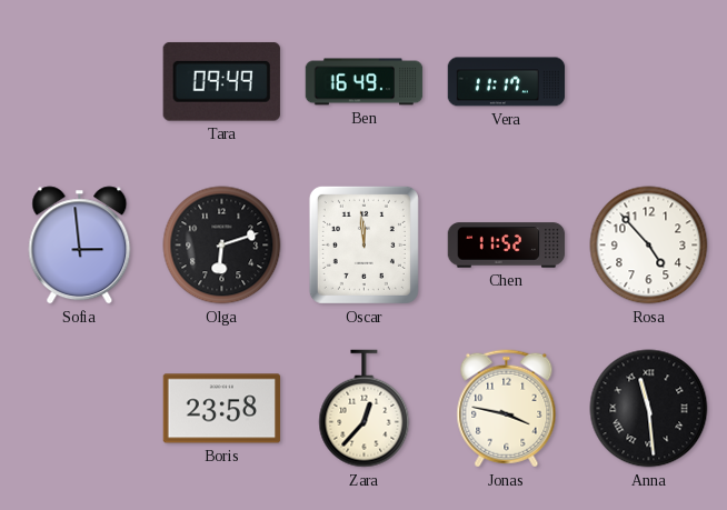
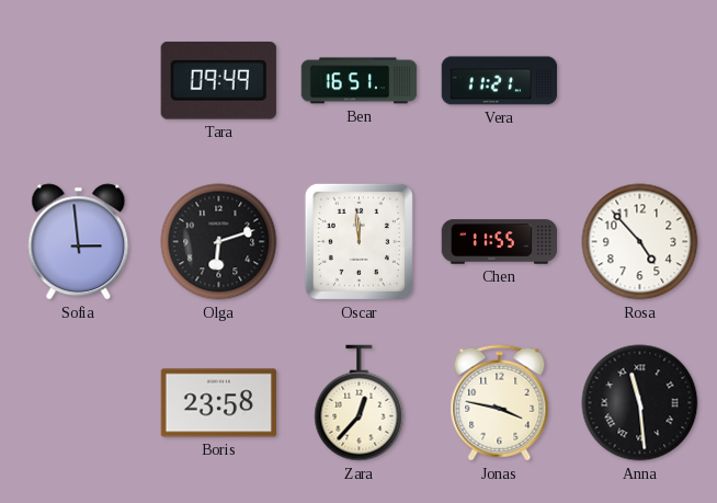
Ben: 16:49 -> 16:51 (360, 81)
Vera: 11:17 -> 11:21 (500, 81)
Chen: 11:52 -> 11:55 (500, 242)
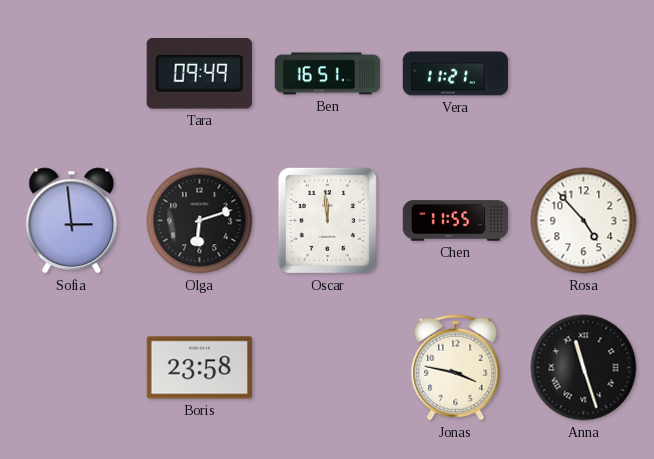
Zara: 12:37 -> none (360, 403)
Anna: 11:29 -> 11:27 (584, 368)
